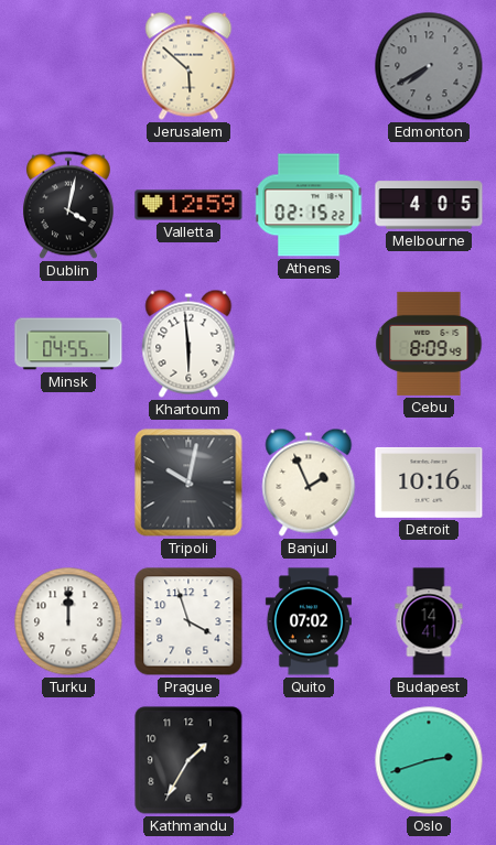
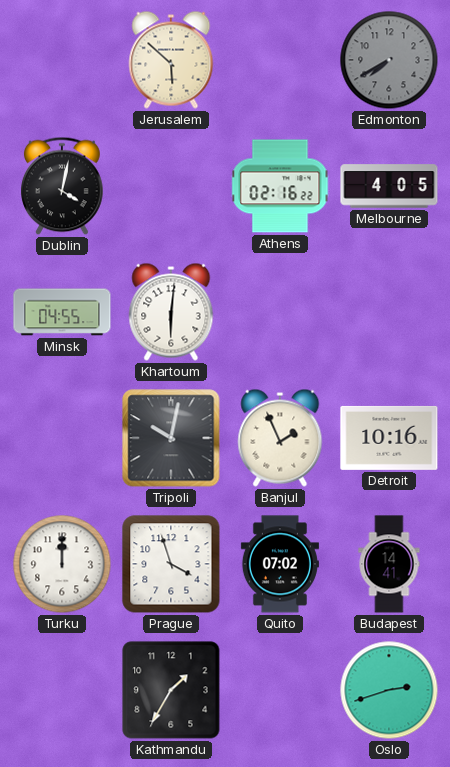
Valletta: 12:59 -> none (188, 205)
Athens: 02:15 -> 02:16 (280, 186)
Khartoum: 5:59 -> 6:01 (171, 312)
Cebu: 8:09 -> none (429, 344)
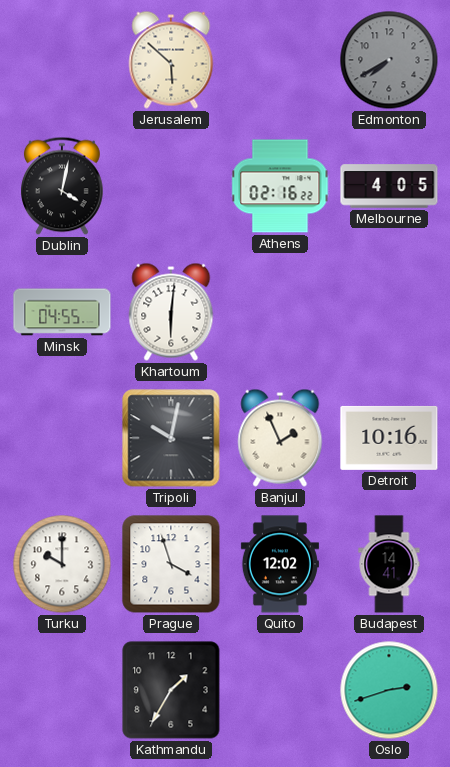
Turku: 12:00 -> 10:00 (62, 564)
Quito: 07:02 -> 12:02 (280, 564)
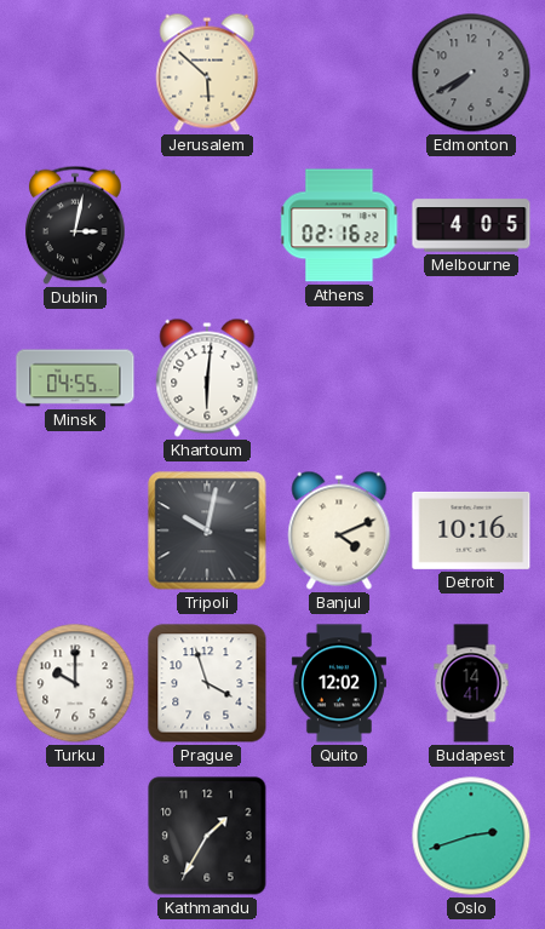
Dublin: 4:02 -> 3:02 (76, 225)
Banjul: 1:56 -> 4:11 (339, 531)
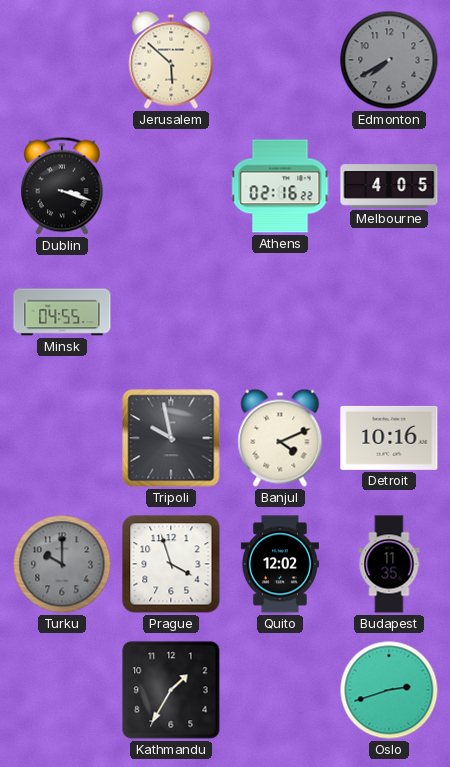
Dublin: 3:02 -> 3:18 (63, 186)
Khartoum: 6:01 -> none (207, 378)
Tripoli: 10:02 -> 9:58 (171, 438)
Turku dial: white -> grey (62, 564)
Budapest: 14:41 -> 11:35 (389, 564)
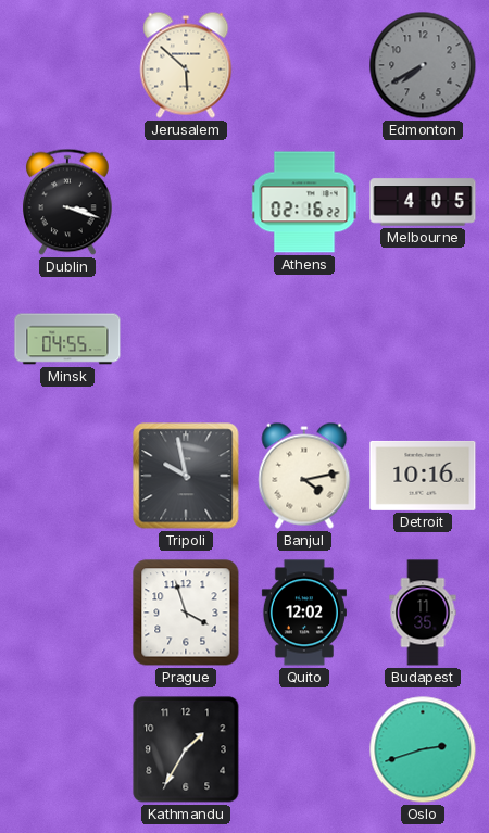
Banjul: 4:11 -> 4:13 (304, 476)
Turku: 10:00 -> none (62, 564)
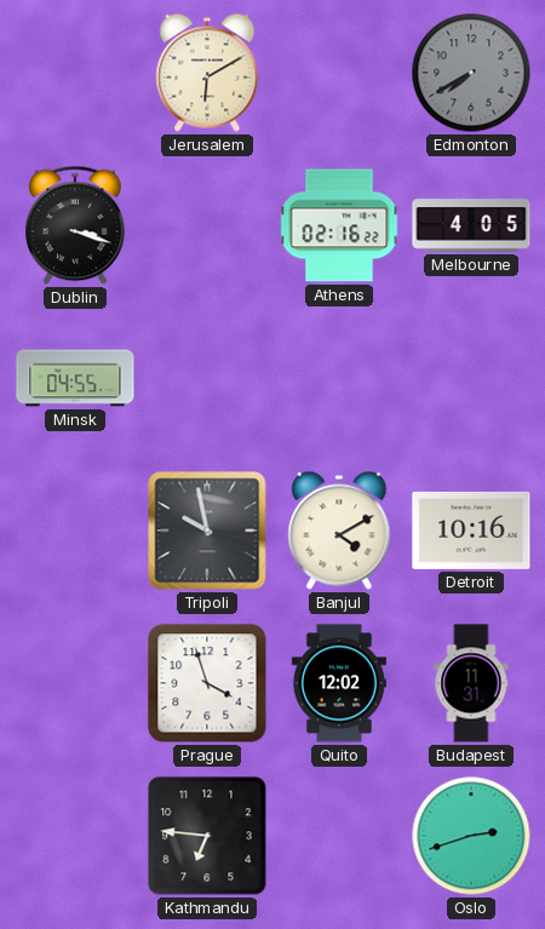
Jerusalem: 5:52 -> 6:10 (207, 73)
Banjul: 4:13 -> 4:10 (339, 531)
Budapest: 11:35 -> 11:31 (471, 683)
Kathmandu: 1:35 -> 6:46 (207, 836)
